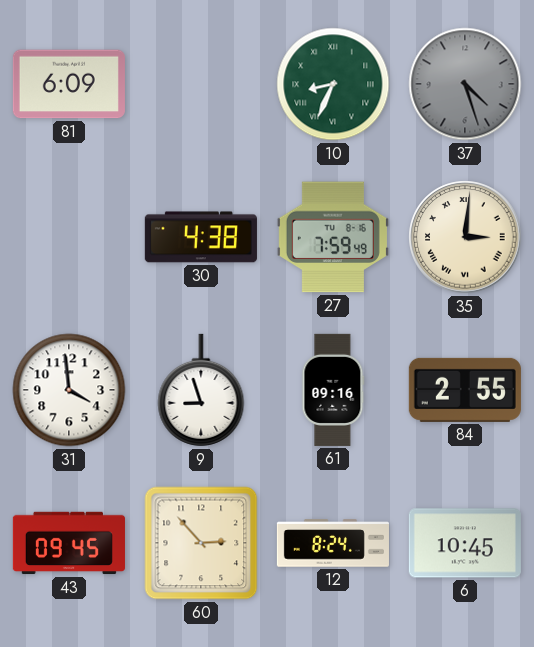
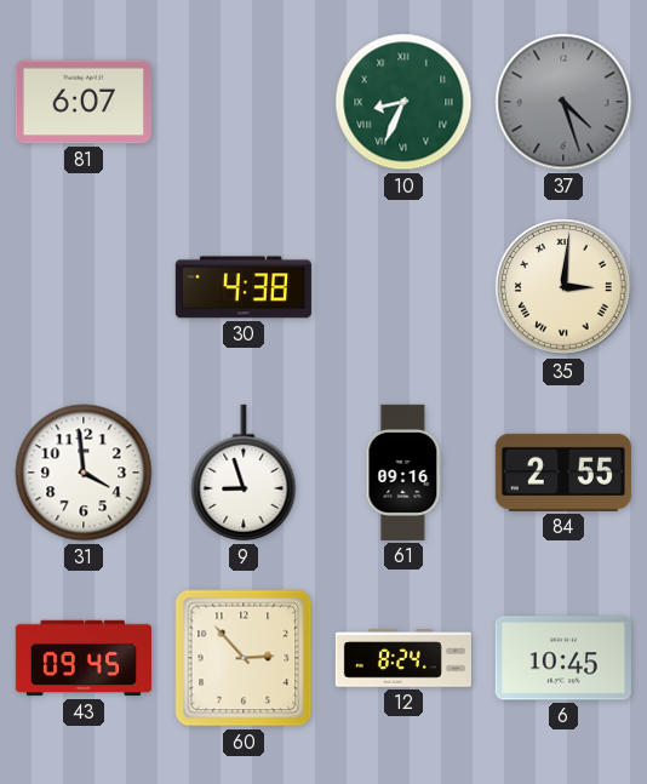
81: 6:09 -> 6:07 (84, 102)
27: 7:59 -> none (333, 237)
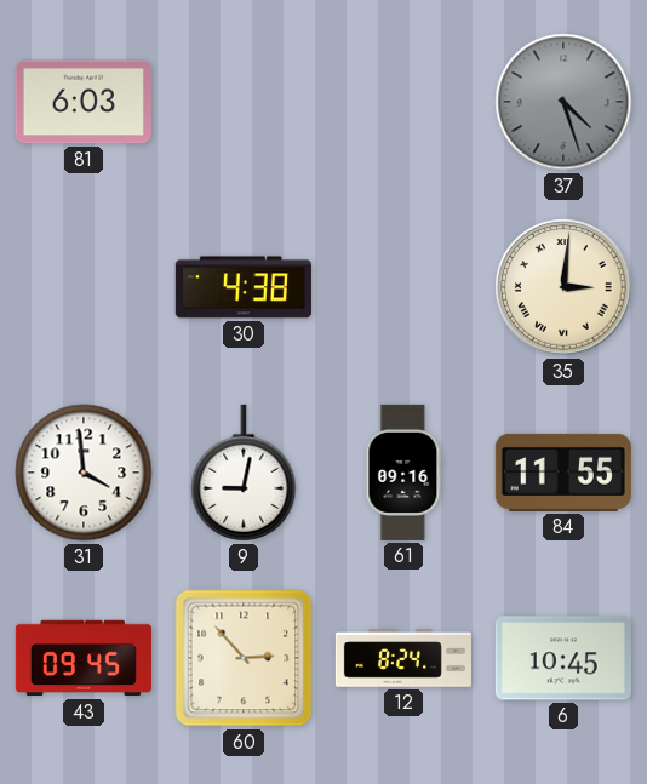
81: 6:07 -> 6:03 (84, 102)
10: 8:34 -> none (403, 102)
9: 8:57 -> 9:02 (244, 473)
84: 2:55 -> 11:55 (563, 473)
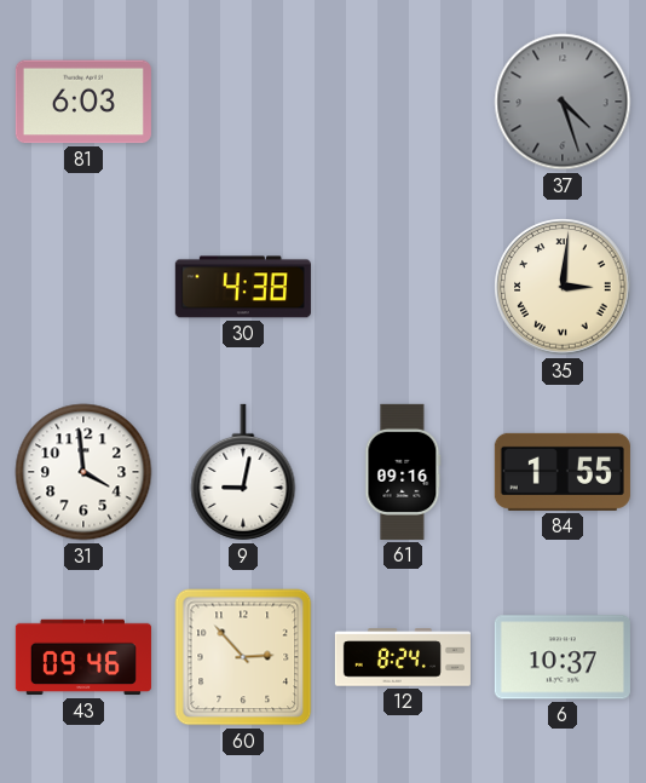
84: 11:55 -> 1:55 (563, 472)
43: 09:45 -> 09:46 (83, 657)
6: 10:45 -> 10:37 (563, 657)
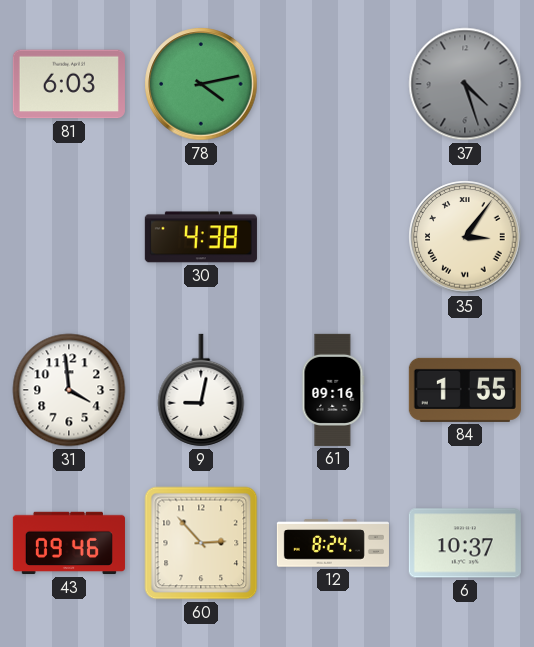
78: none -> 4:13 (201, 84)
35: 3:01 -> 3:06 (465, 237)
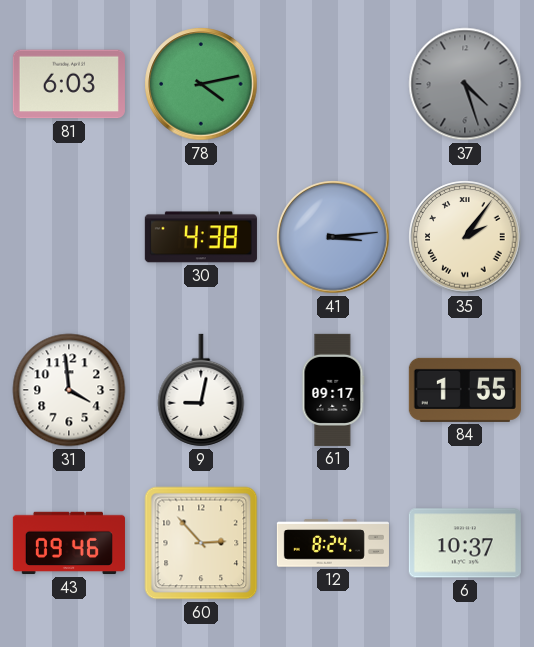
41: none -> 3:14 (333, 237)
35: 3:06 -> 2:06 (465, 237)
61: 09:16 -> 09:17 (333, 390)
